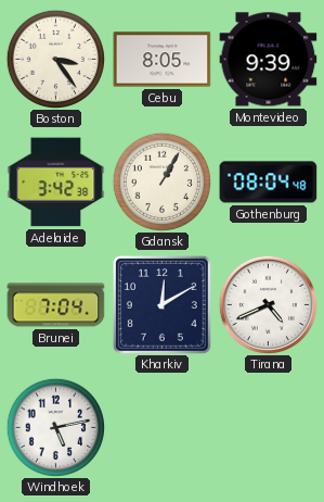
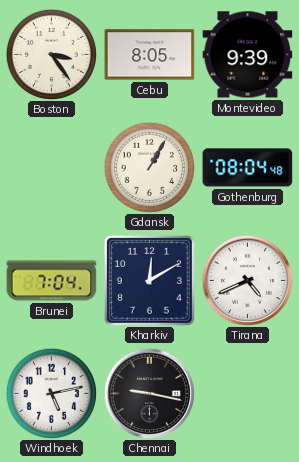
Adelaide: 3:42 -> none (56, 183)
Chennai: none -> 9:17 (149, 393)
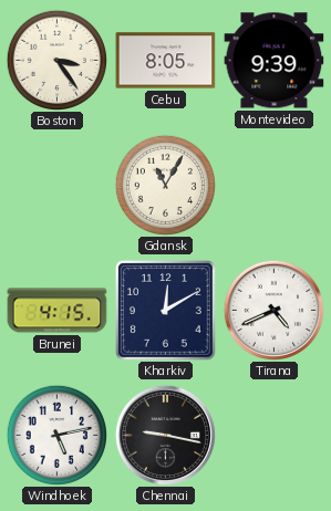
Gdansk: 1:05 -> 11:05 (165, 185)
Gothenburg: 08:04 -> none (248, 168)
Brunei: 7:04 -> 4:15 (58, 311)
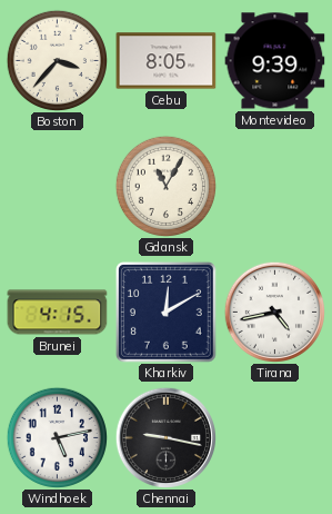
Boston: 3:24 -> 3:37 (57, 60)
Tirana: 4:41 -> 4:43 (274, 312)
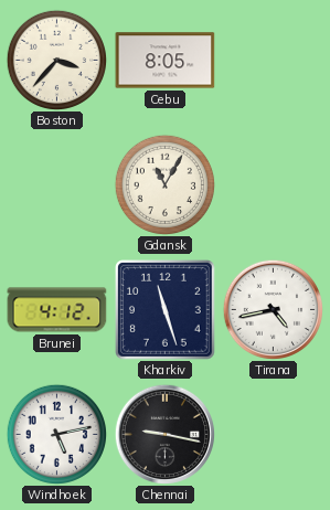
Montevideo: 9:39 -> none (275, 61)
Brunei: 4:15 -> 4:12 (57, 310)
Kharkiv: 12:10 -> 11:27 (166, 310)
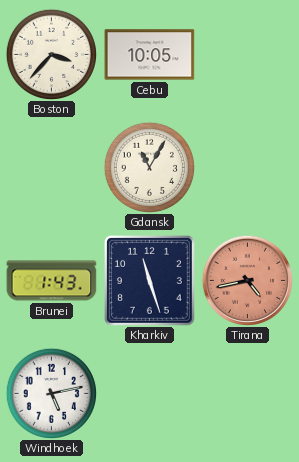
Cebu: 8:05 -> 10:05 (150, 55)
Brunei: 4:12 -> 1:43 (52, 281)
Tirana dial: white -> salmon (247, 280)
Chennai: 9:17 -> none (164, 434)
